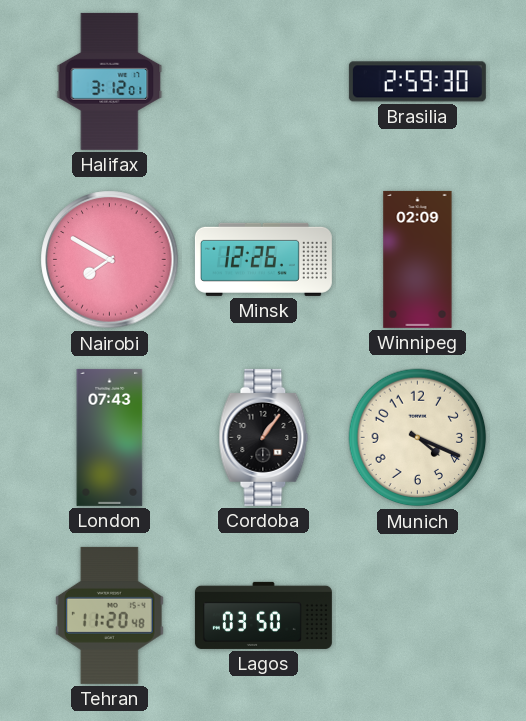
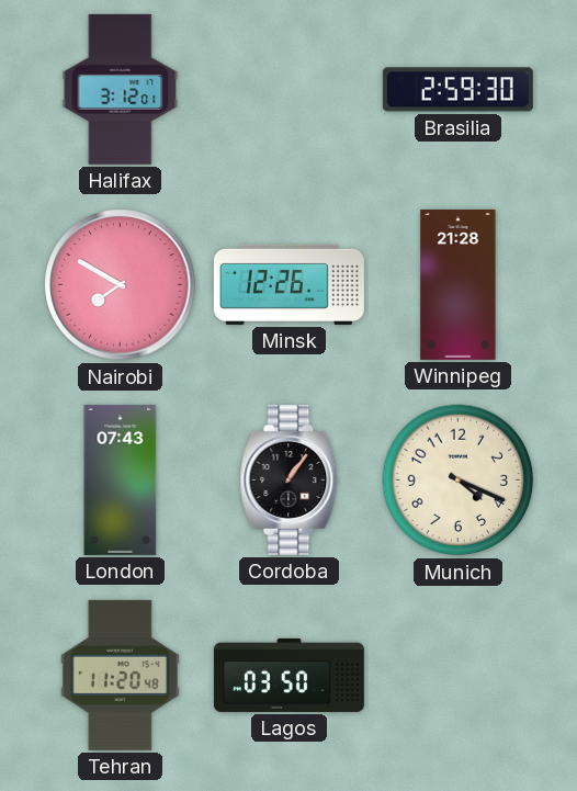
Winnipeg: 02:09 -> 21:28 (459, 284)
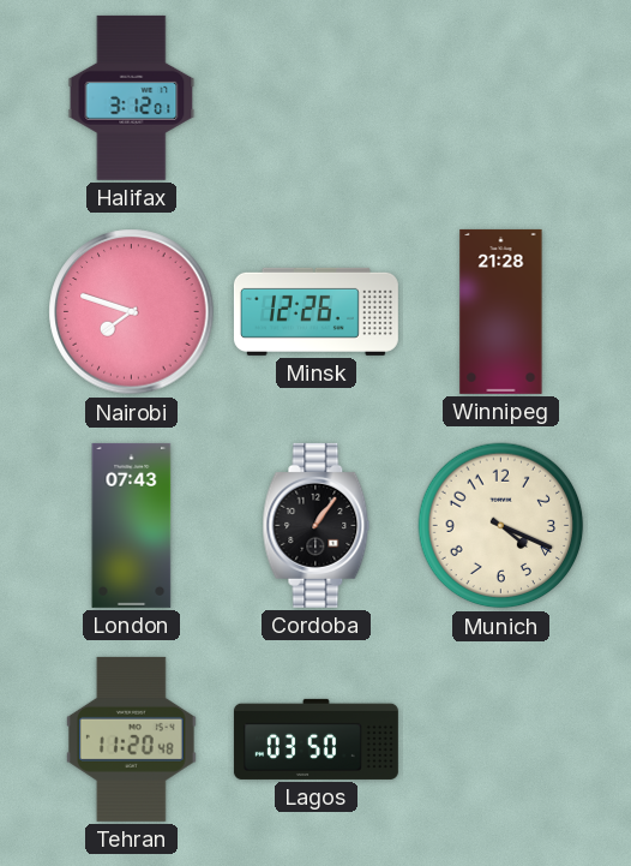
Brasilia: 2:59 -> none (457, 90)
Nairobi: 7:50 -> 7:48 (132, 312)
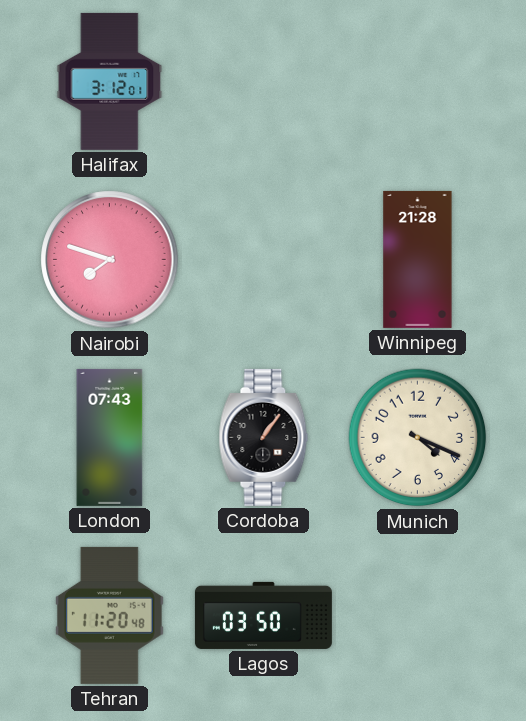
Minsk: 12:26 -> none (315, 311)
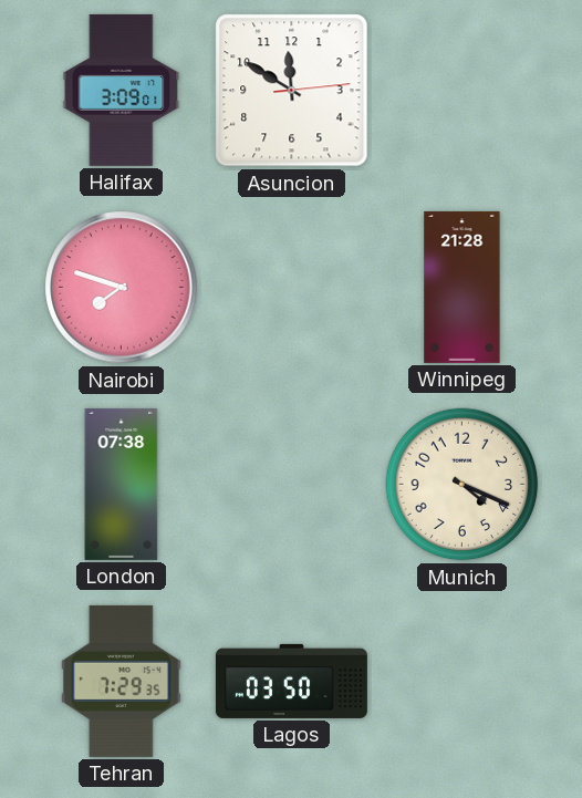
Halifax: 3:12 -> 3:09 (122, 90)
Asuncion: none -> 11:50 (292, 91)
London: 07:43 -> 07:38 (122, 484)
Cordoba: 1:06 -> none (264, 437)
Tehran: 11:20 -> 7:29 (121, 681)
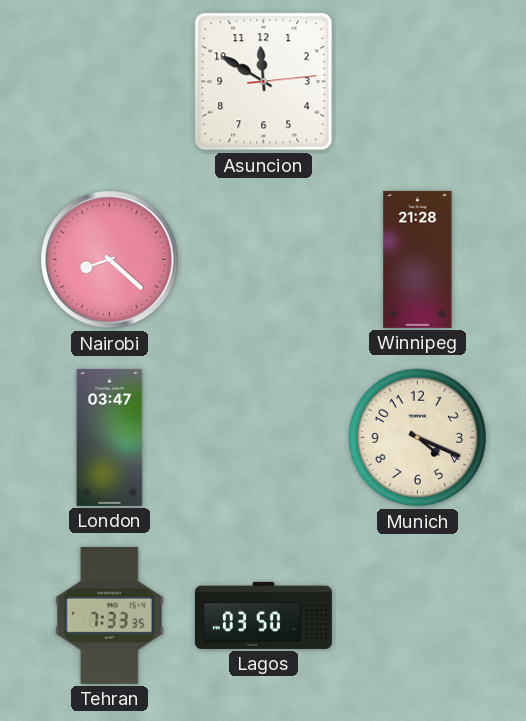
Halifax: 3:09 -> none (122, 90)
Nairobi: 7:48 -> 8:22 (110, 260)
London: 07:38 -> 03:47 (110, 437)
Tehran: 7:29 -> 7:33 (109, 615)
